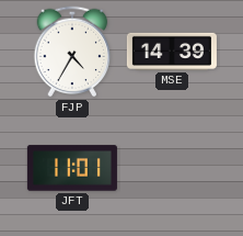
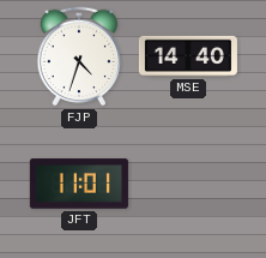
FJP: 4:35 -> 4:33 (79, 56)
MSE: 14:39 -> 14:40 (188, 56)
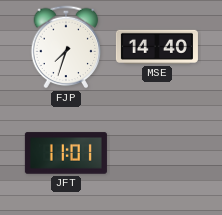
FJP: 4:33 -> 7:33 (66, 47)
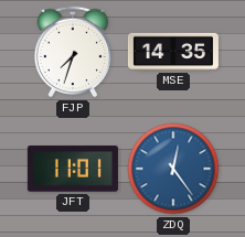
MSE: 14:40 -> 14:35 (173, 52)
ZDQ: none -> 12:24 (173, 169)
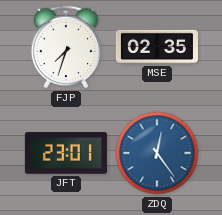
MSE: 14:35 -> 02:35 (157, 47)
JFT: 11:01 -> 23:01 (66, 153)
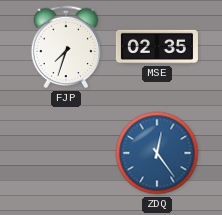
JFT: 23:01 -> none (66, 153)
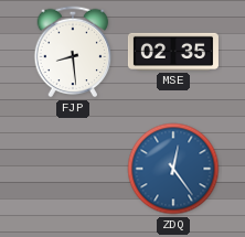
FJP: 7:33 -> 8:29 (73, 52)
